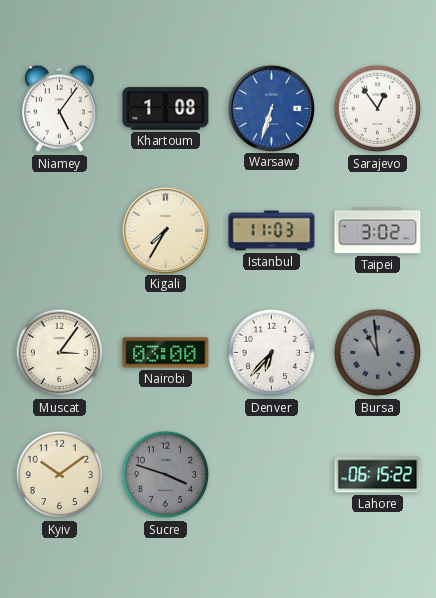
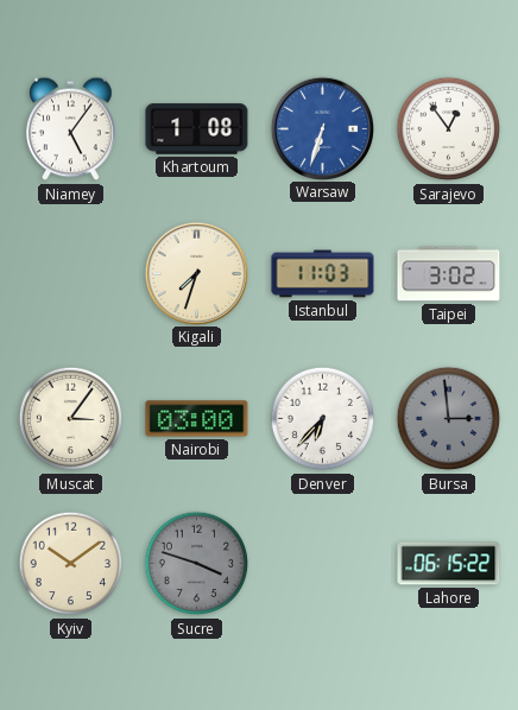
Kigali: 7:35 -> 7:33 (196, 273)
Bursa: 10:59 -> 2:59 (449, 419)
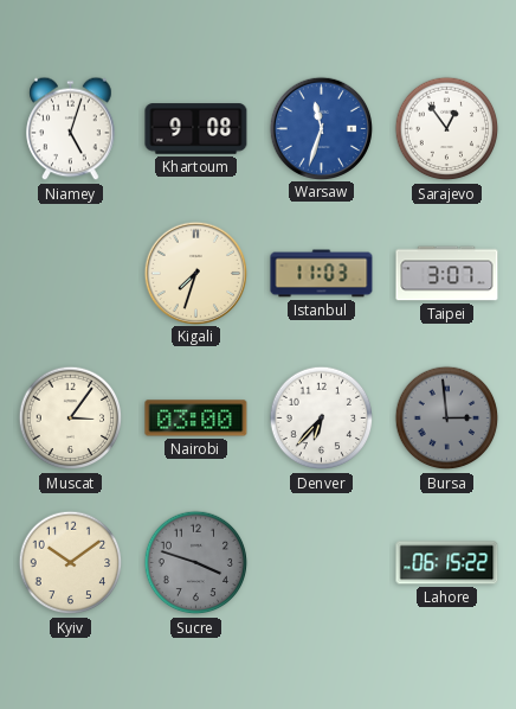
Niamey: 5:06 -> 5:03 (71, 129)
Khartoum: 1:08 -> 9:08 (196, 129)
Warsaw: 6:33 -> 11:33 (321, 128)
Taipei: 3:02 -> 3:07 (447, 274)
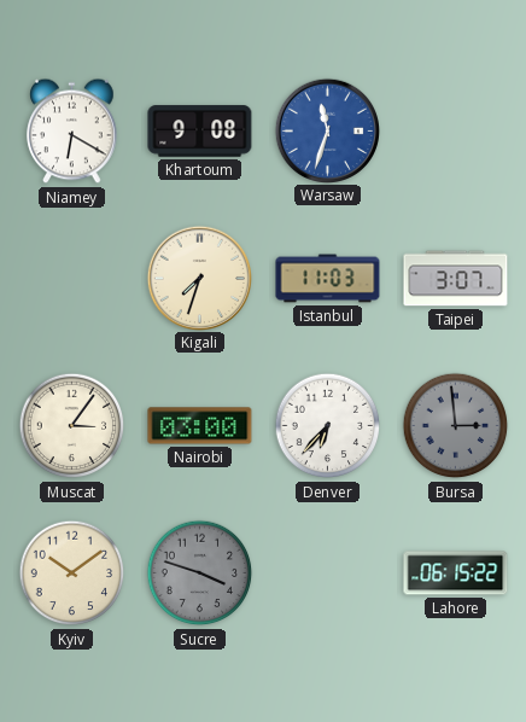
Niamey: 5:03 -> 6:20 (72, 132)
Sarajevo: 12:54 -> none (447, 129)
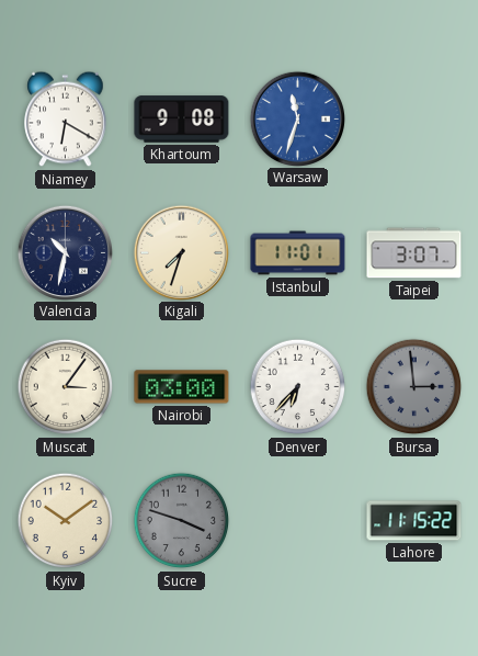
Valencia: none -> 10:32 (65, 252)
Istanbul: 11:03 -> 11:01 (298, 253)
Lahore: 06:15 -> 11:15 (414, 521)
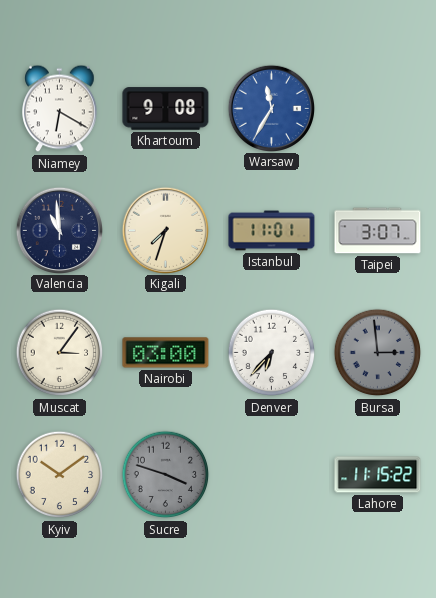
Warsaw: 11:33 -> 11:35 (271, 108)
Valencia: 10:32 -> 10:59 (59, 230)
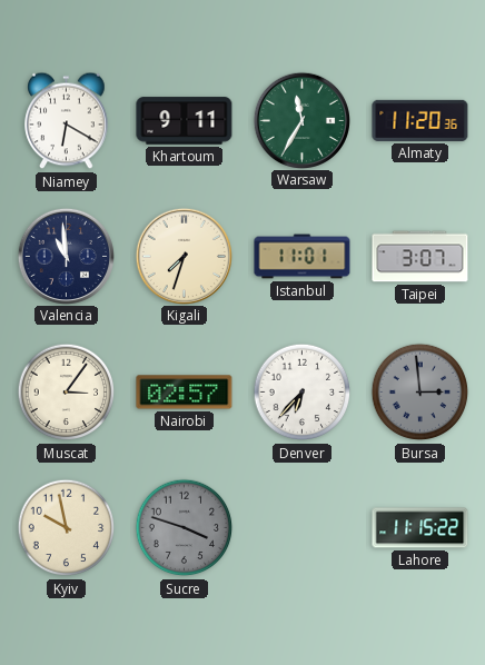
Khartoum: 9:08 -> 9:11 (185, 121)
Warsaw dial: blue -> green (301, 120)
Almaty: none -> 11:20 (420, 120)
Nairobi: 03:00 -> 02:57 (185, 393)
Kyiv: 10:09 -> 9:58 (67, 528)
